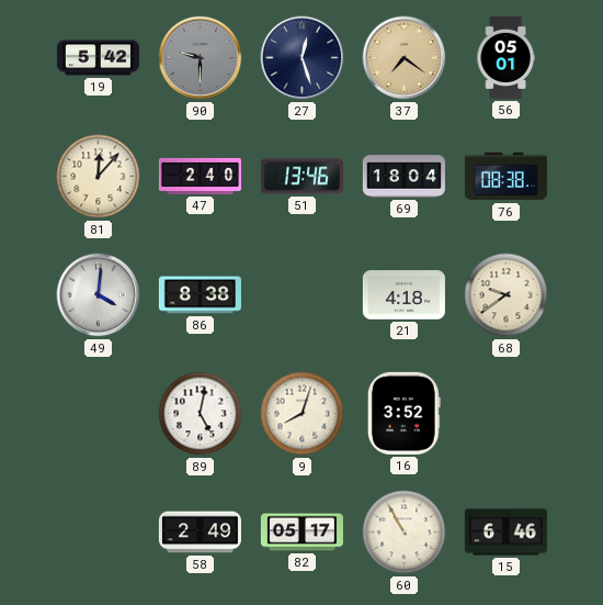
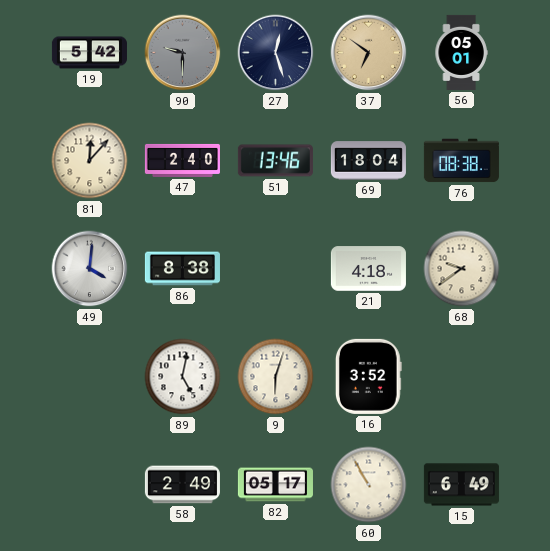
37: 7:21 -> 6:51 (369, 53)
9: 8:03 -> 6:03 (276, 377)
15: 6:46 -> 6:49 (461, 485)
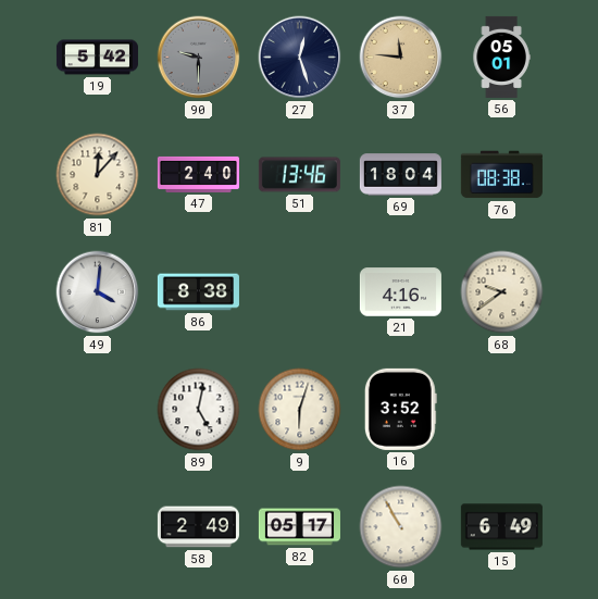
37: 6:51 -> 11:46 (401, 58)
21: 4:18 -> 4:16 (400, 292)
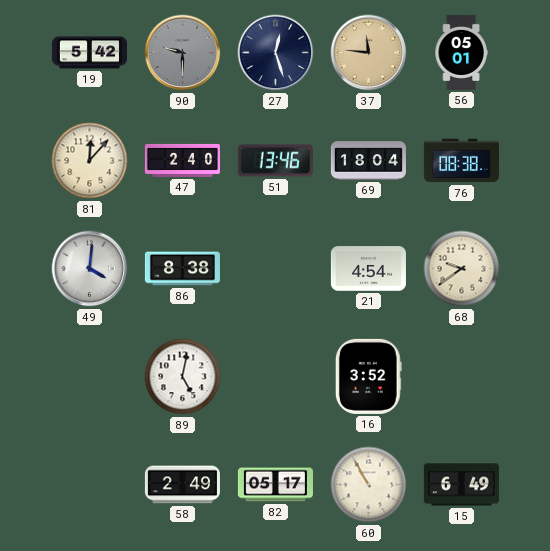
21: 4:16 -> 4:54 (368, 269)
9: 6:03 -> none (300, 410)
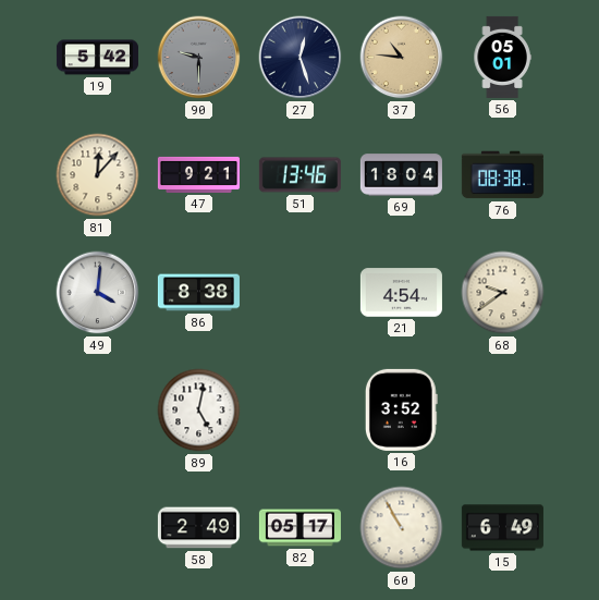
37: 11:46 -> 10:46 (402, 58)
47: 2:40 -> 9:21 (198, 174)
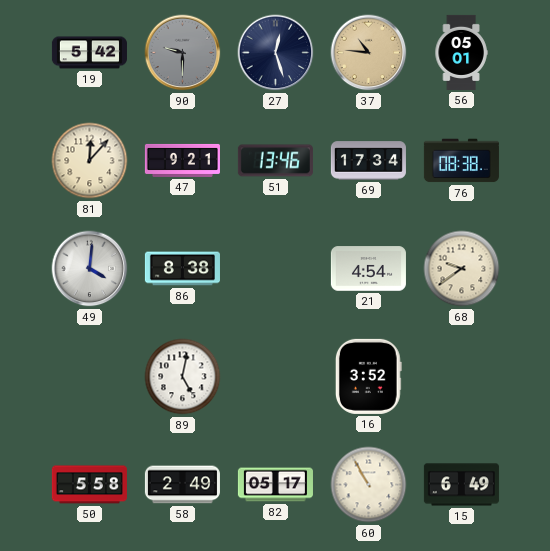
69: 18:04 -> 17:34 (368, 161)
50: none -> 5:58 (89, 485)
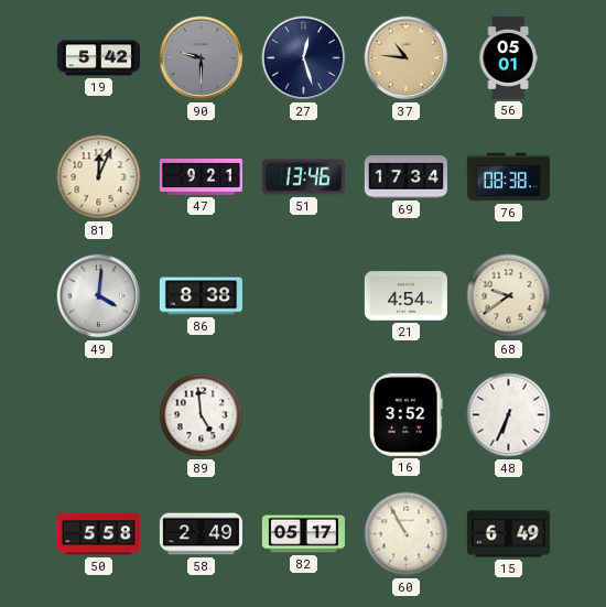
81: 12:07 -> 12:04 (99, 177)
89: 5:02 -> 4:59 (202, 415)
48: none -> 6:34 (509, 415)
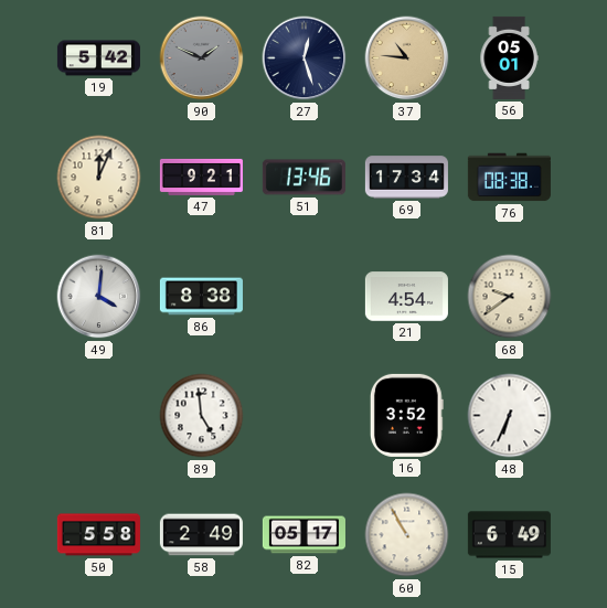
90: 9:30 -> 1:49 (202, 58)
